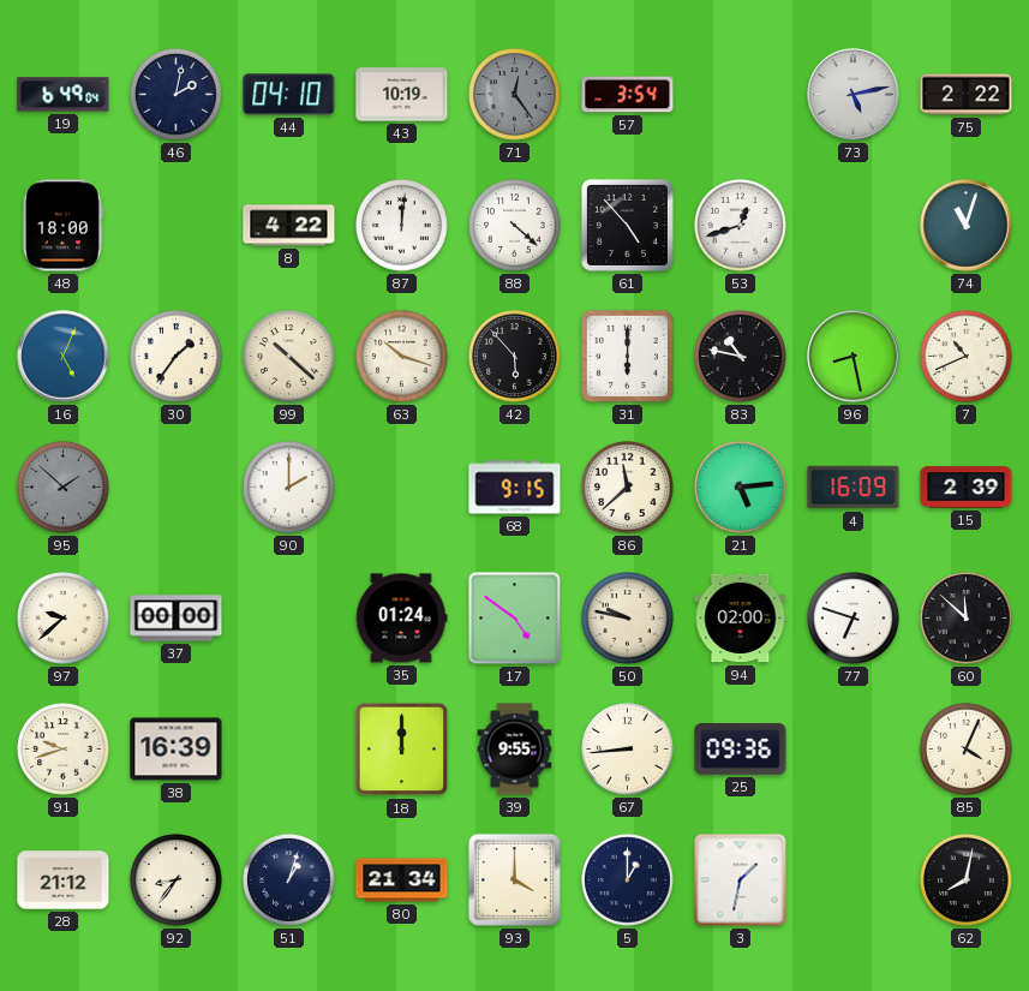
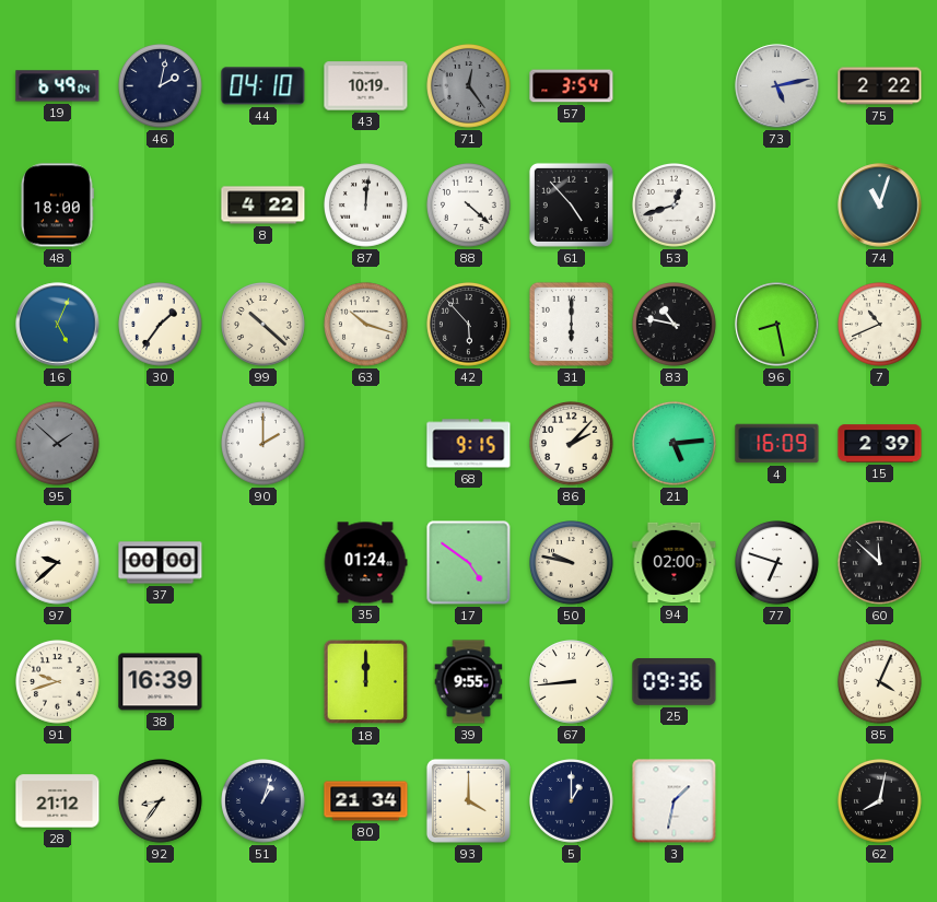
86: 11:38 -> 2:07 (572, 444)
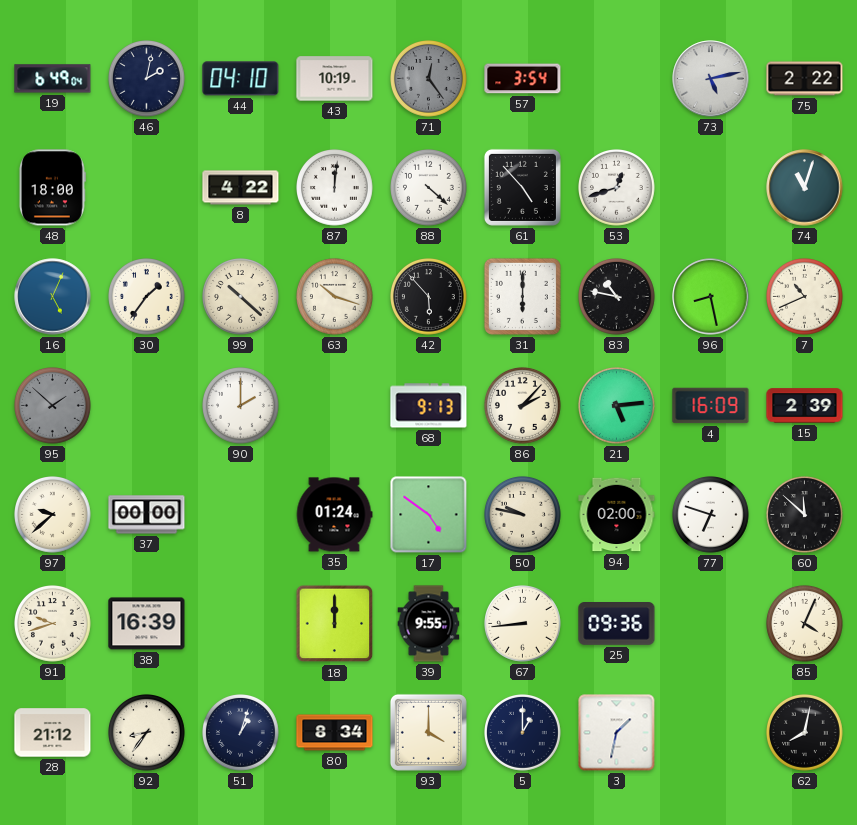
68: 9:15 -> 9:13 (429, 406)
80: 21:34 -> 8:34 (335, 733)
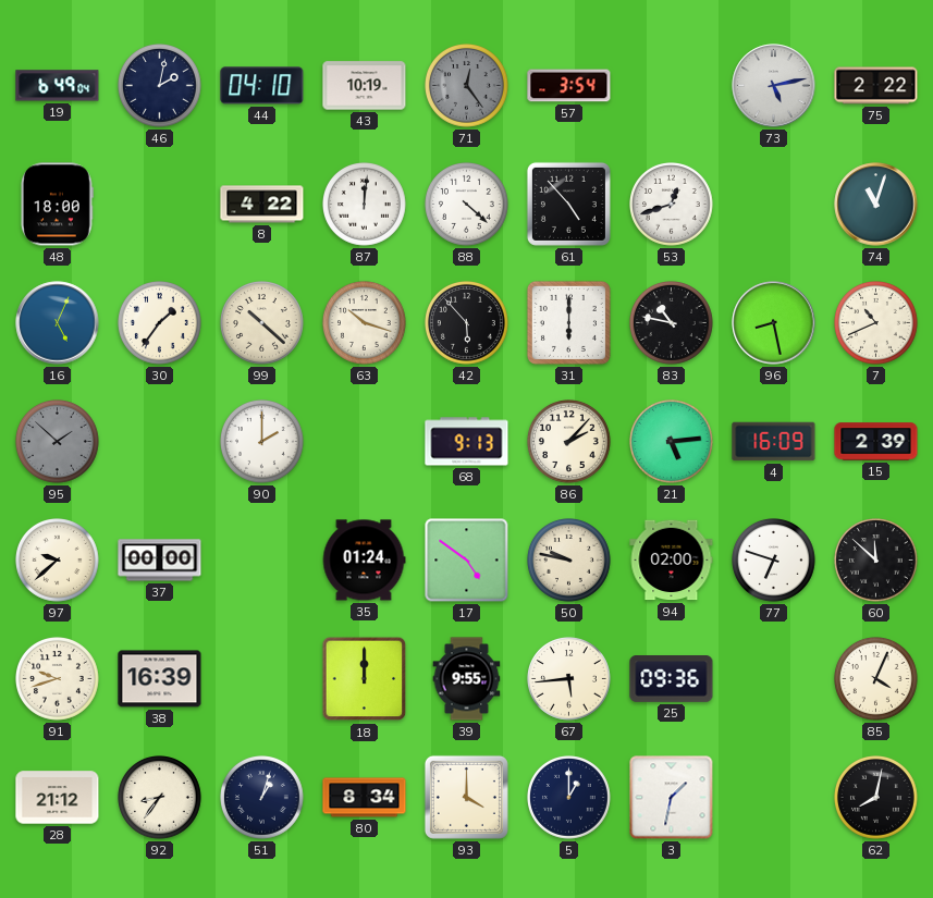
67: 8:44 -> 5:44 (569, 679)
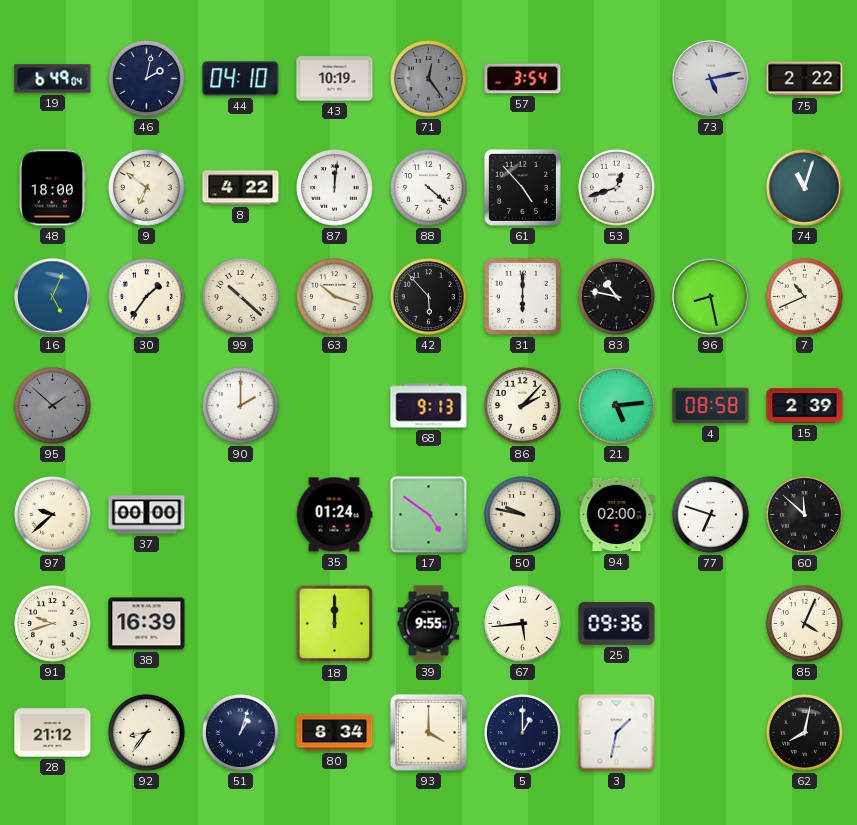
9: none -> 6:51 (147, 188)
4: 16:09 -> 08:58 (711, 406)
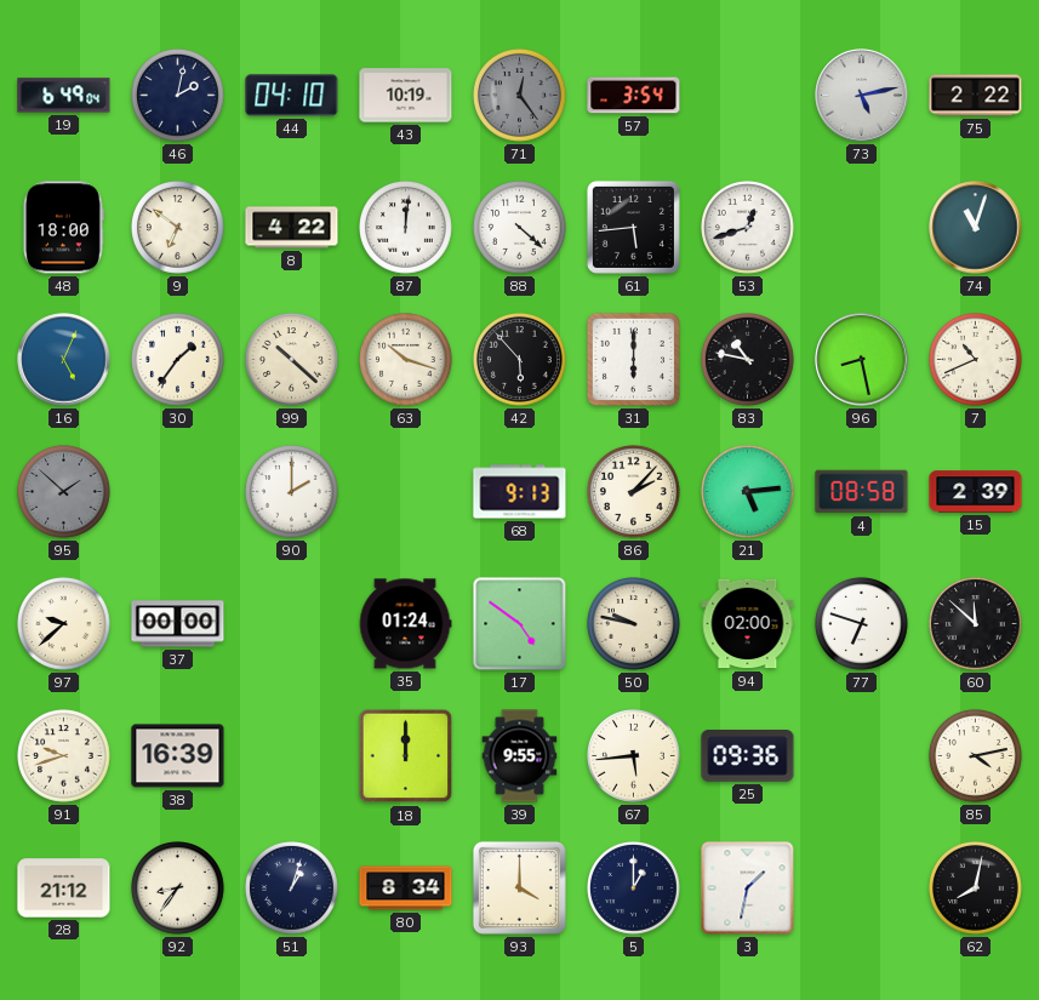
61: 4:53 -> 5:44 (633, 227)
85: 4:04 -> 4:13 (976, 756)
